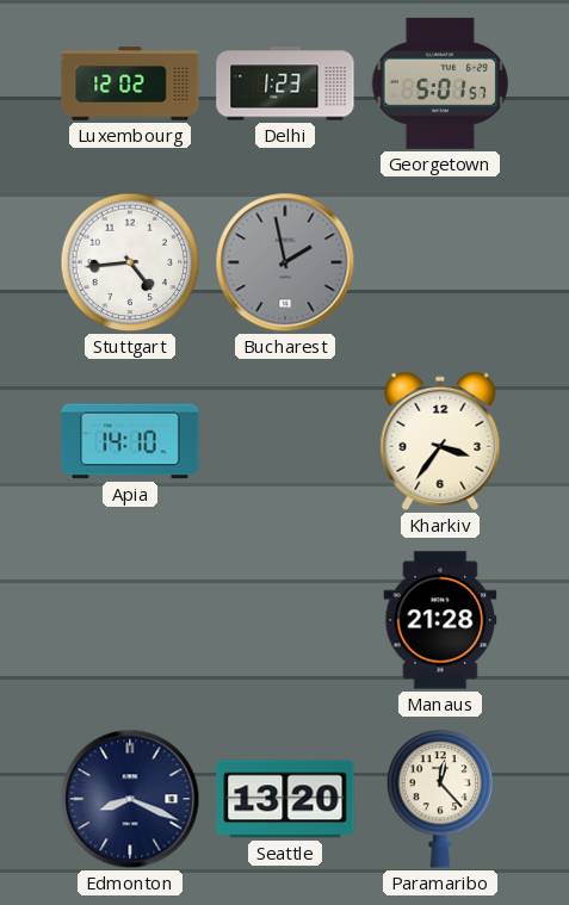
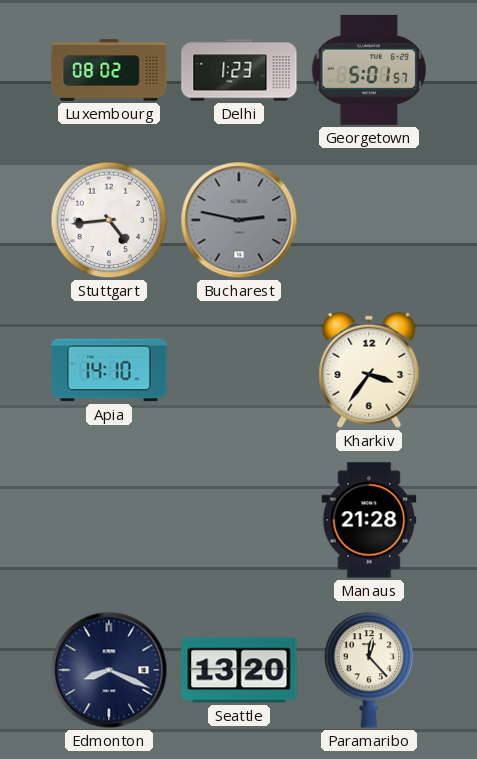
Luxembourg: 12:02 -> 08:02 (109, 70)
Bucharest: 1:58 -> 2:47 (239, 220)
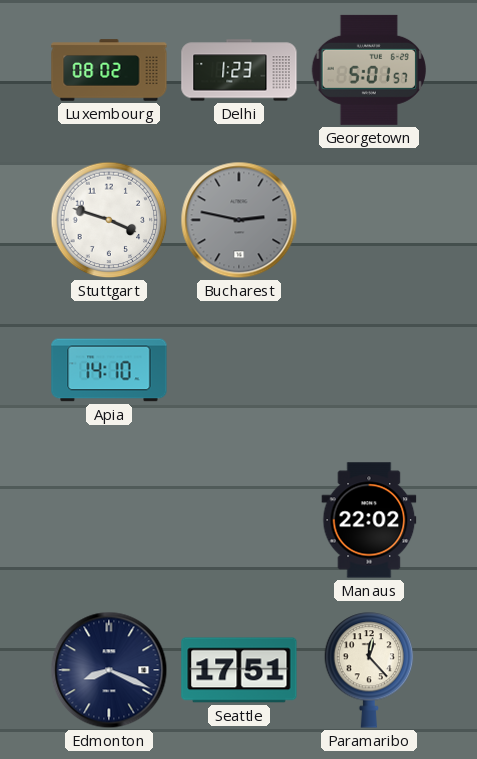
Stuttgart: 4:44 -> 3:48 (109, 220)
Kharkiv: 3:36 -> none (369, 370)
Manaus: 21:28 -> 22:02 (369, 520)
Seattle: 13:20 -> 17:51 (239, 670)
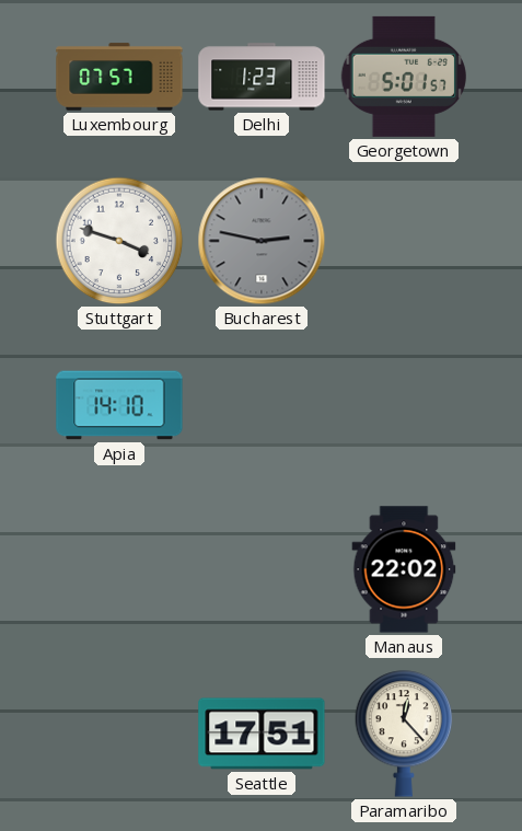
Luxembourg: 08:02 -> 07:57 (119, 77)
Edmonton: 8:19 -> none (109, 670)
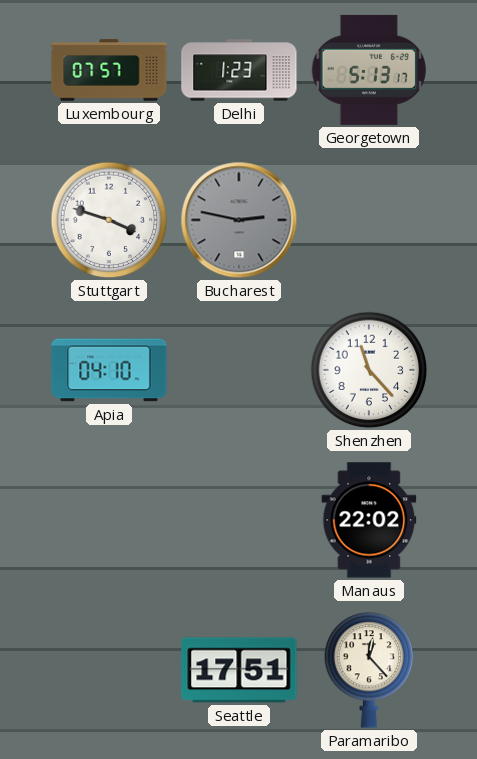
Georgetown: 5:01 -> 5:13 (369, 70)
Apia: 14:10 -> 04:10 (109, 370)
Shenzhen: none -> 11:23 (369, 370)
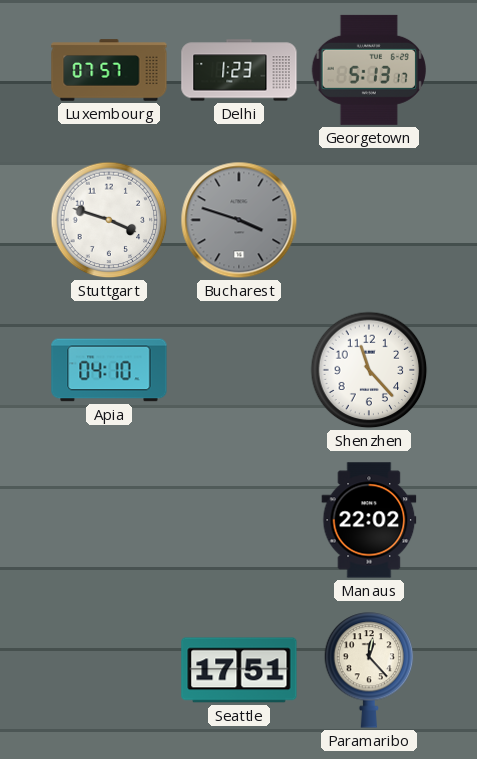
Bucharest: 2:47 -> 3:48 (239, 220)
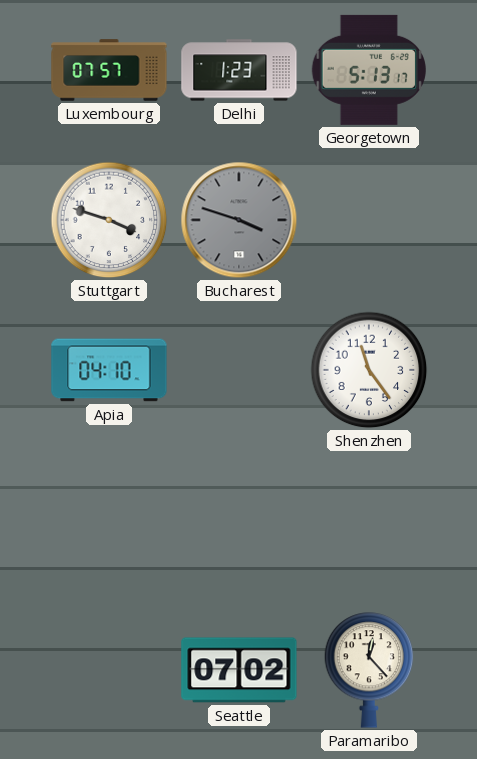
Shenzhen: 11:23 -> 11:24 (369, 370)
Manaus: 22:02 -> none (369, 520)
Seattle: 17:51 -> 07:02 (239, 670)
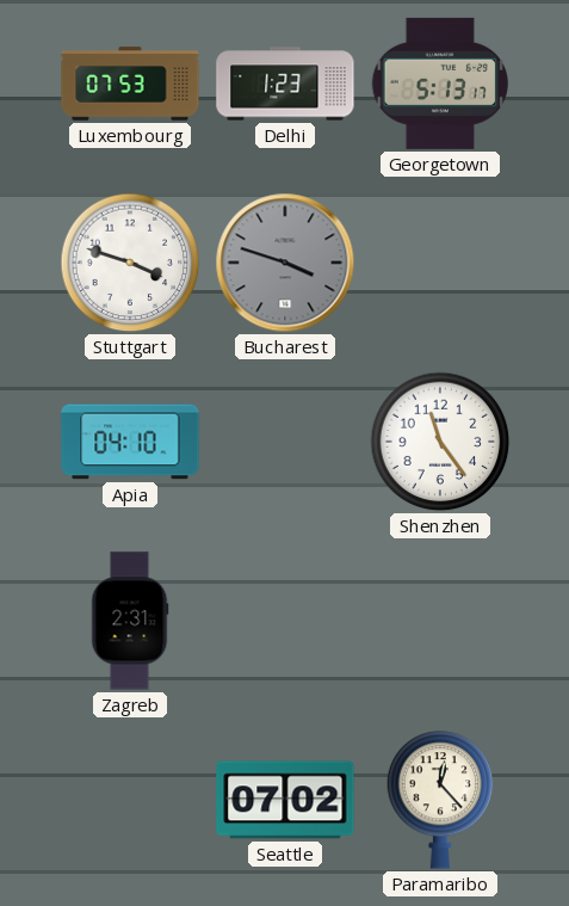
Luxembourg: 07:57 -> 07:53 (130, 84)
Zagreb: none -> 2:31 (130, 621)
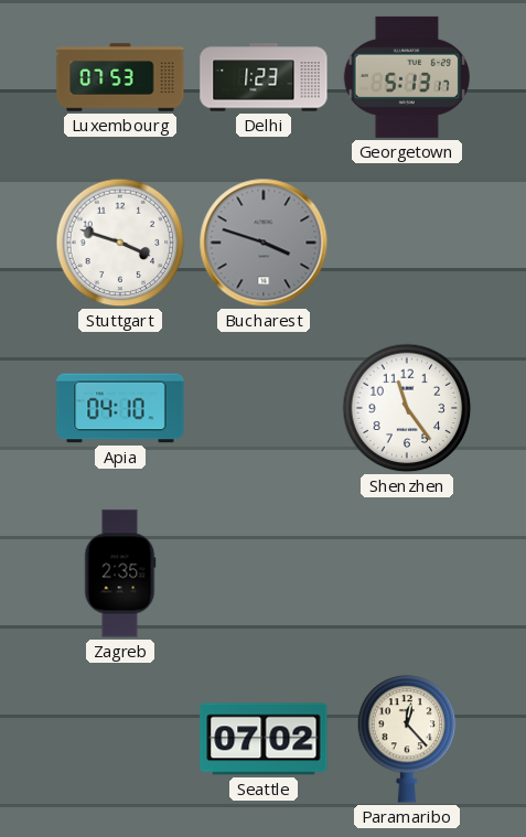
Zagreb: 2:31 -> 2:35 (120, 573)
